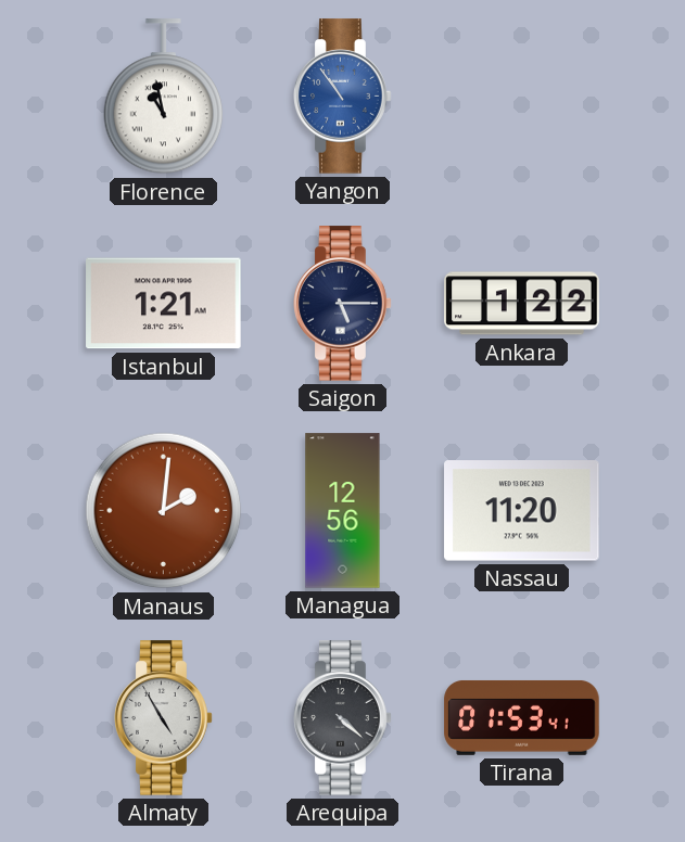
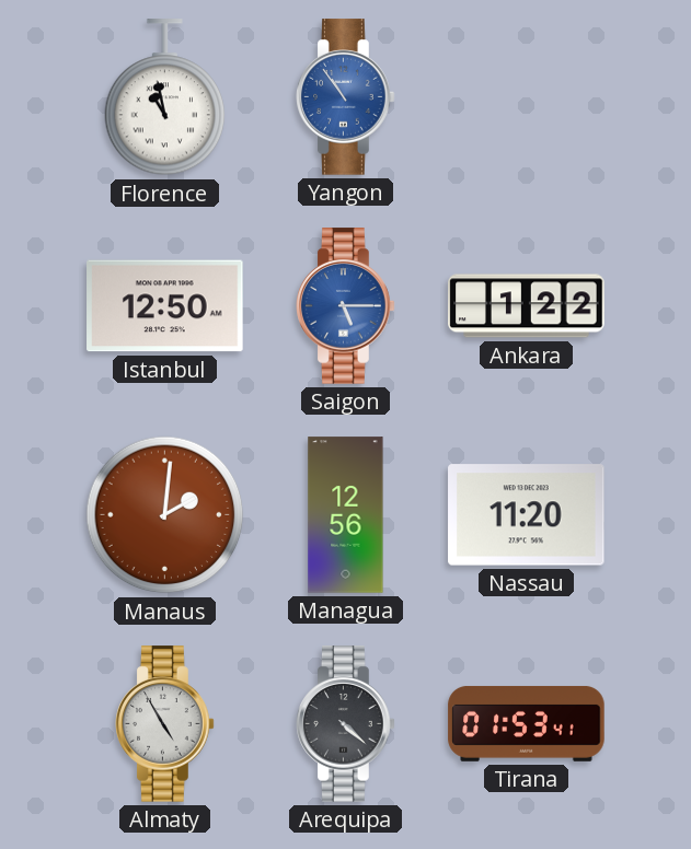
Istanbul: 1:21 -> 12:50 (165, 306)
Saigon dial: navy -> blue (346, 306)
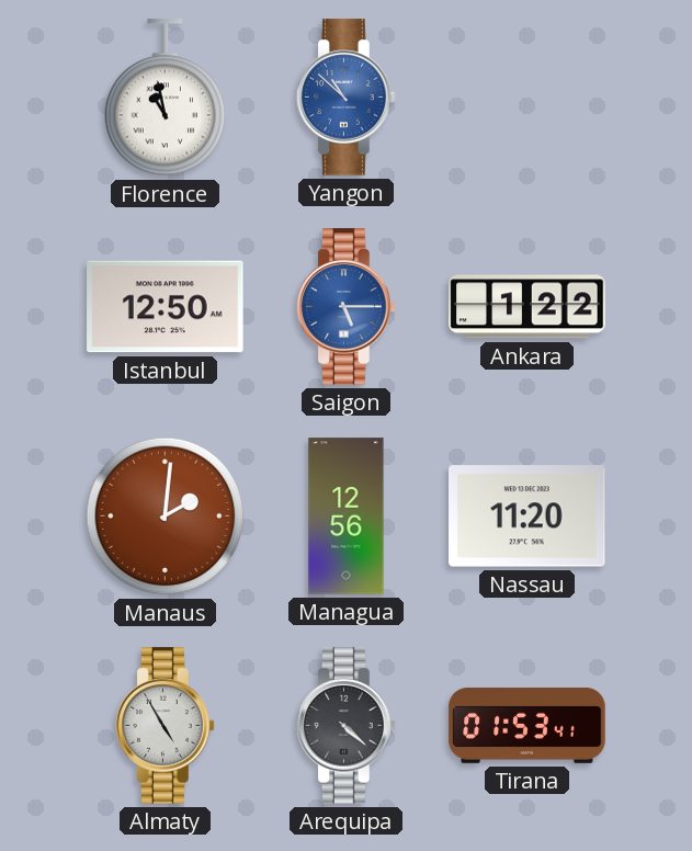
Yangon: 10:54 -> 10:52 (347, 98)
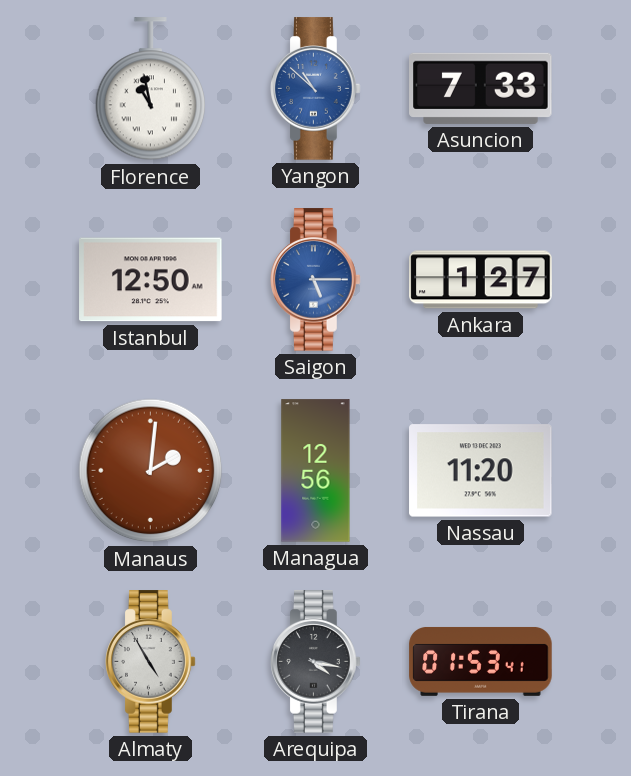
Asuncion: none -> 7:33 (481, 88)
Ankara: 1:22 -> 1:27 (481, 280)
Arequipa: 4:22 -> 4:17 (316, 662)
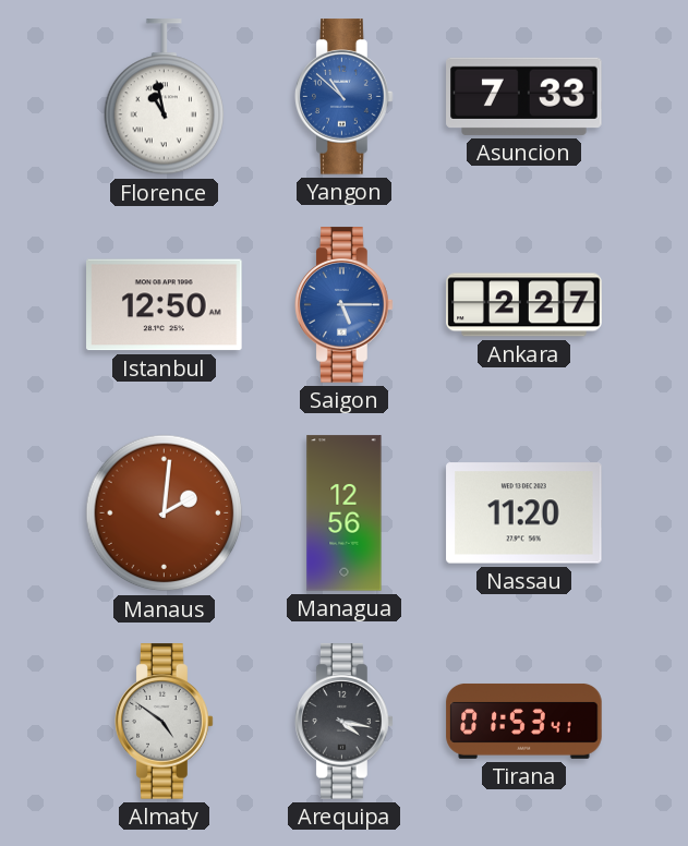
Ankara: 1:27 -> 2:27 (524, 305)
Almaty: 4:55 -> 4:51 (165, 722)
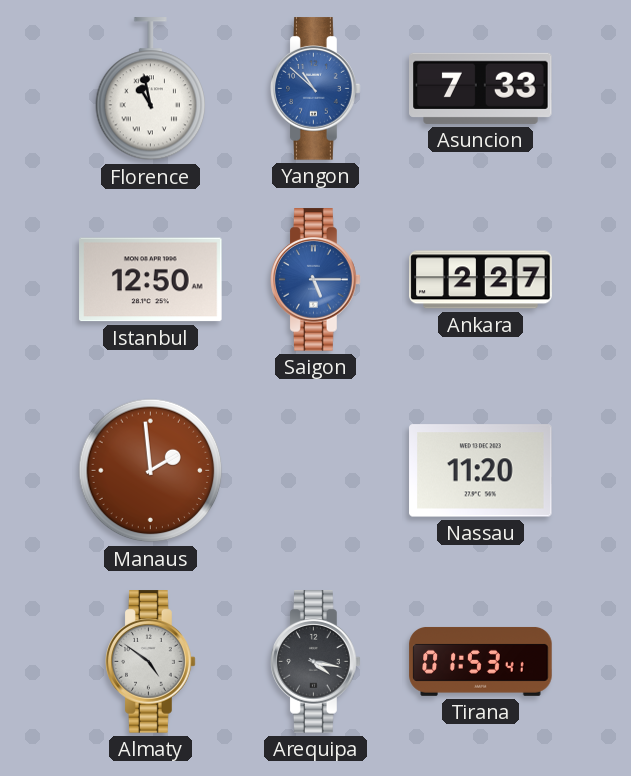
Manaus: 2:01 -> 1:59 (151, 471)
Managua: 12:56 -> none (345, 513)
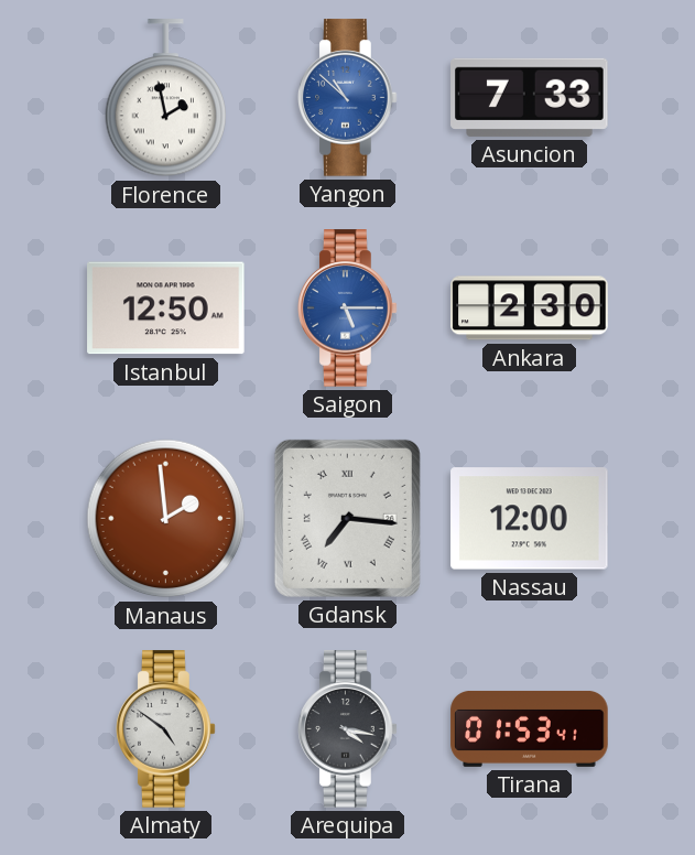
Florence: 10:58 -> 1:58 (166, 98)
Ankara: 2:27 -> 2:30 (530, 309)
Gdansk: none -> 7:16 (347, 518)
Nassau: 11:20 -> 12:00 (530, 519)
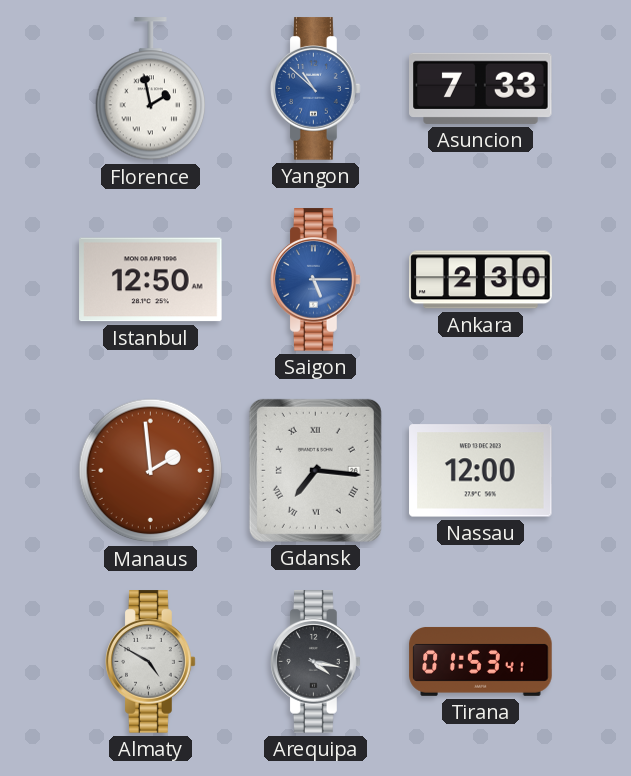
Almaty: 4:51 -> 4:50 (151, 662)
